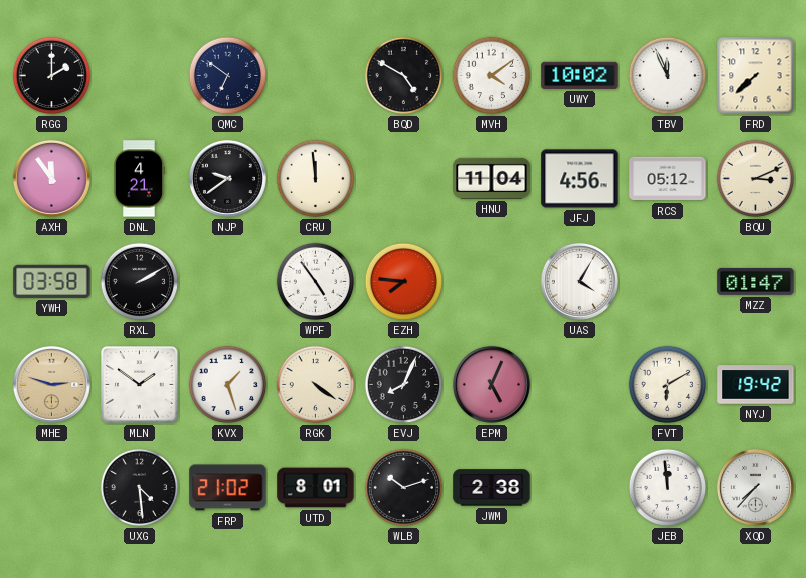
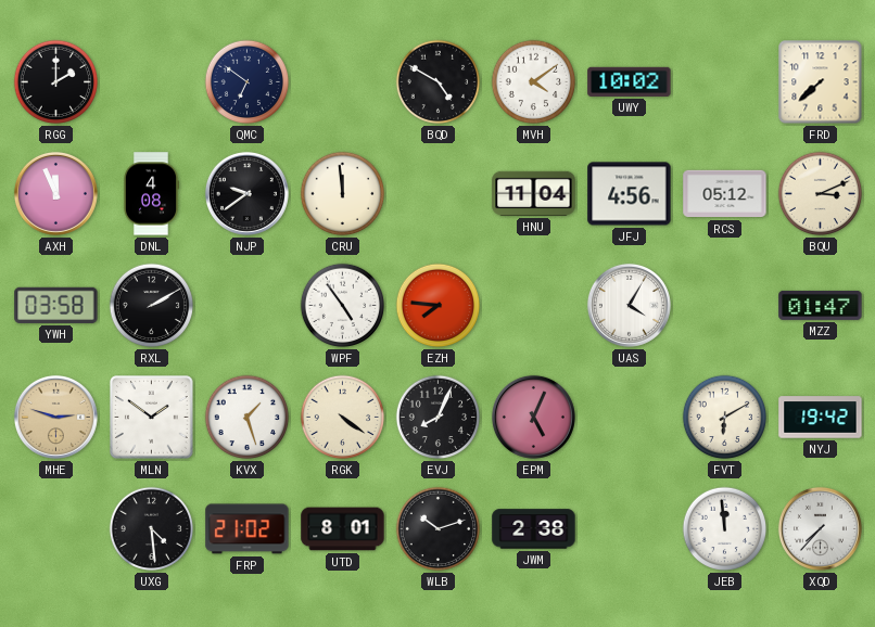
TBV: 11:56 -> none (668, 76)
AXH: 11:54 -> 11:56 (55, 193)
DNL: 4:21 -> 4:08 (150, 194)
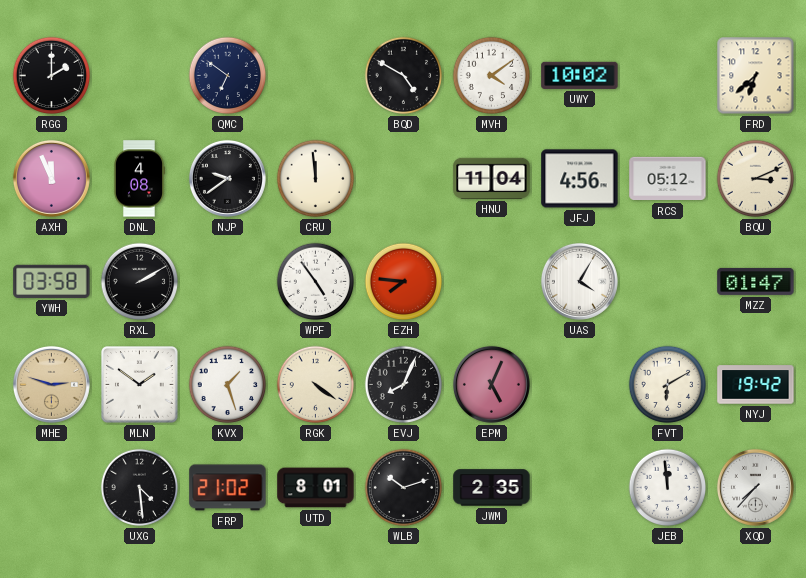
FRD: 7:38 -> 6:38 (756, 76)
JWM: 2:38 -> 2:35 (492, 488)
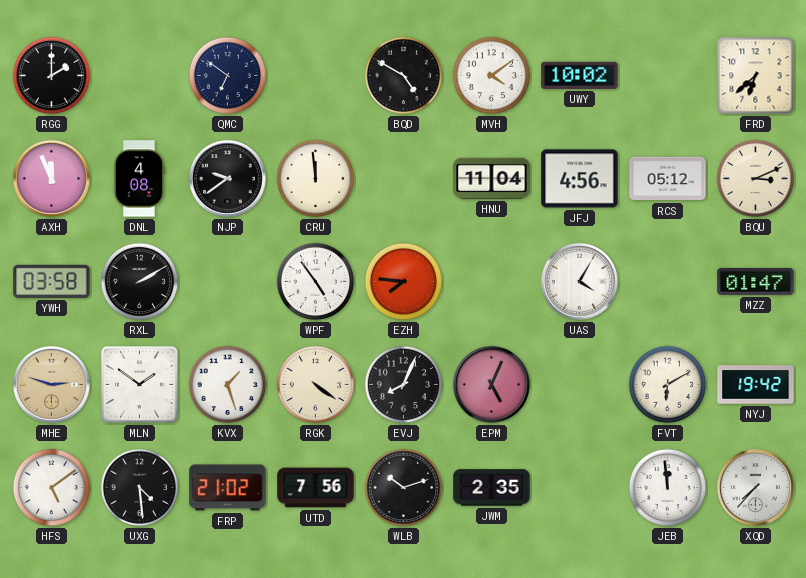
HFS: none -> 5:09 (52, 488)
UTD: 8:01 -> 7:56 (316, 488)
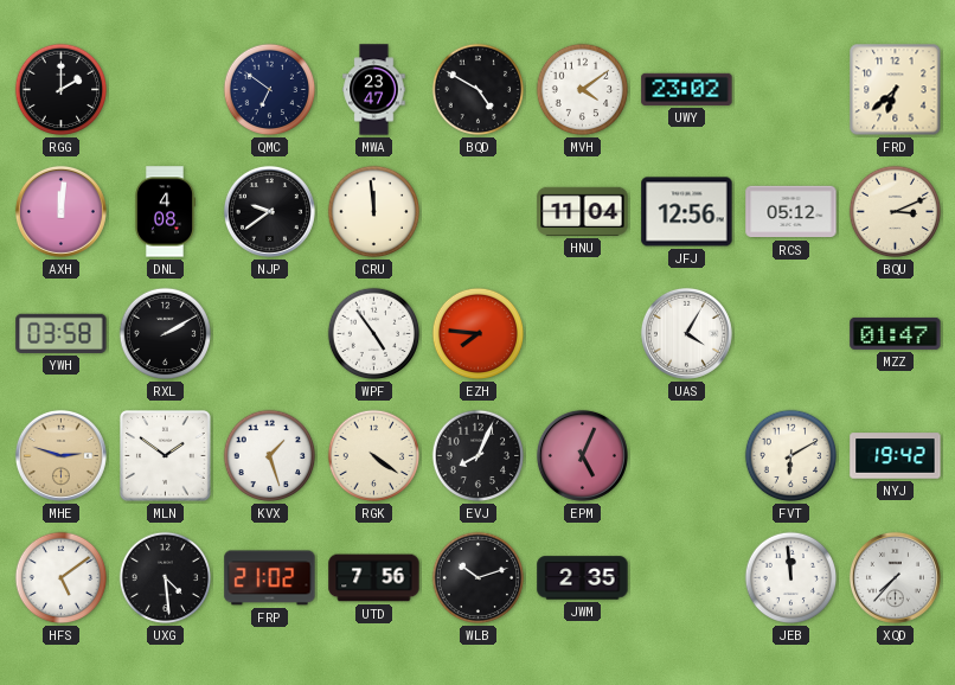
MWA: none -> 23:47 (374, 90)
UWY: 10:02 -> 23:02 (687, 89)
AXH: 11:56 -> 12:01 (60, 211)
JFJ: 4:56 -> 12:56 (687, 212)
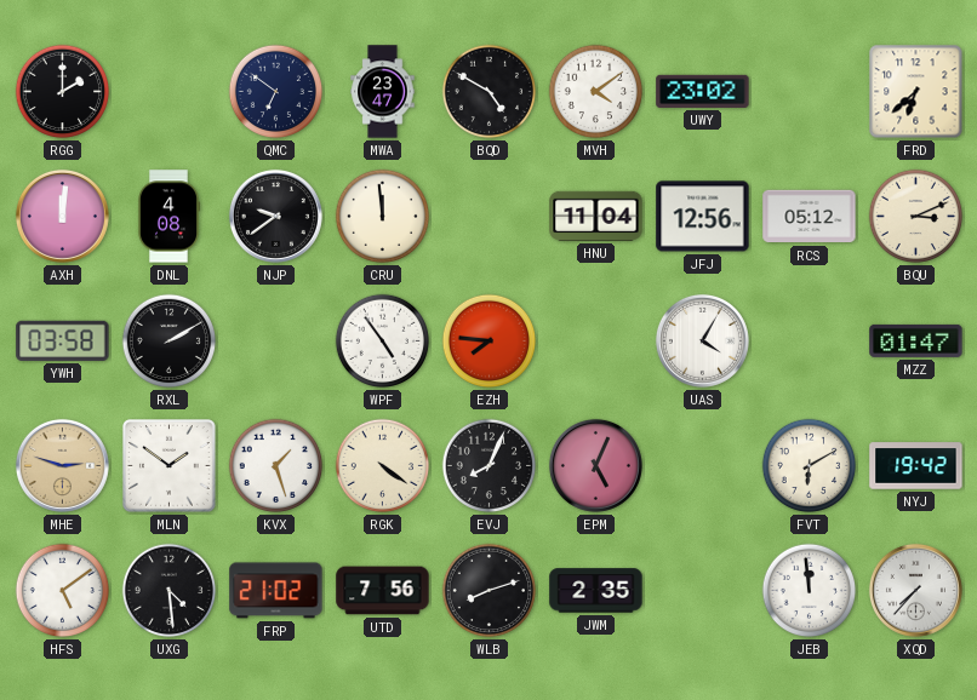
WLB: 10:12 -> 8:12 (490, 591)
